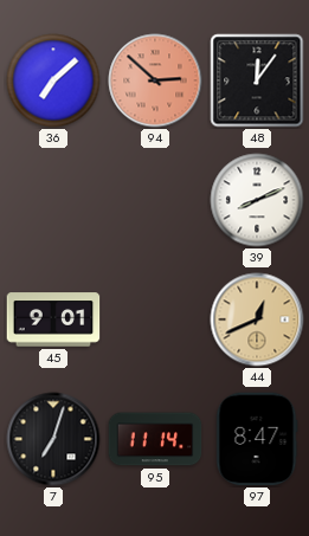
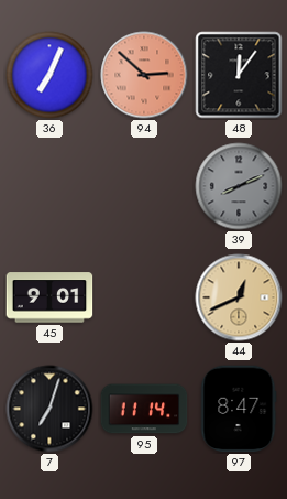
36: 7:08 -> 7:04 (49, 75)
39 dial: white -> grey (239, 186)
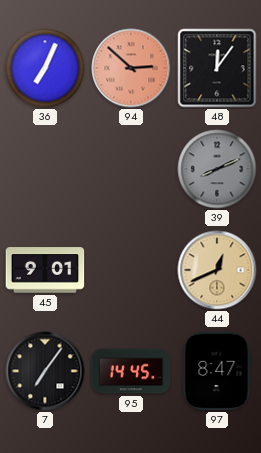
7: 7:03 -> 7:06 (45, 371)
95: 11:14 -> 14:45 (131, 371)
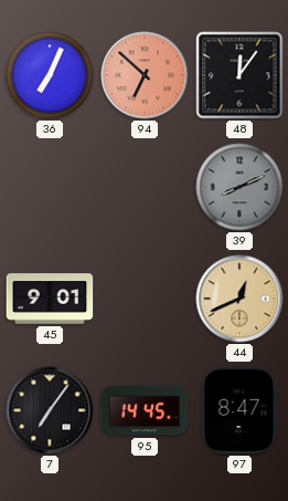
94: 2:52 -> 6:52 (145, 75)
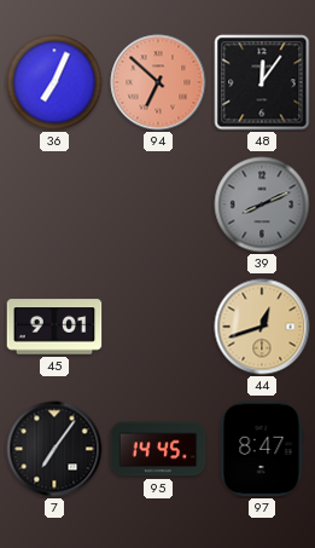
44: 12:41 -> 12:42 (262, 327)
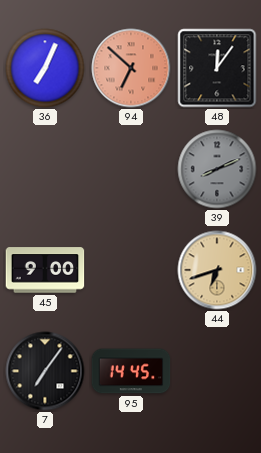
45: 9:01 -> 9:00 (45, 270)
44: 12:42 -> 6:42 (217, 270)
97: 8:47 -> none (262, 449)
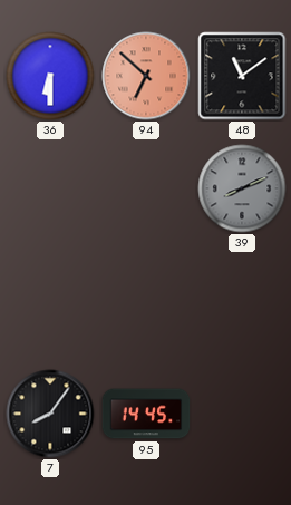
36: 7:04 -> 6:30 (50, 76)
48: 12:06 -> 11:09 (242, 76)
45: 9:00 -> none (45, 270)
44: 6:42 -> none (217, 270)
7: 7:06 -> 8:06 (50, 414)
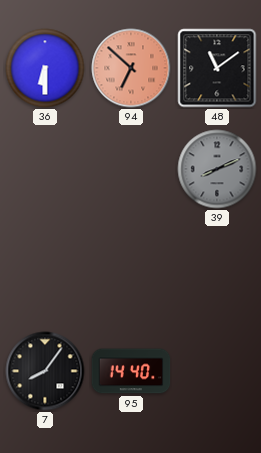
95: 14:45 -> 14:40 (131, 371)
